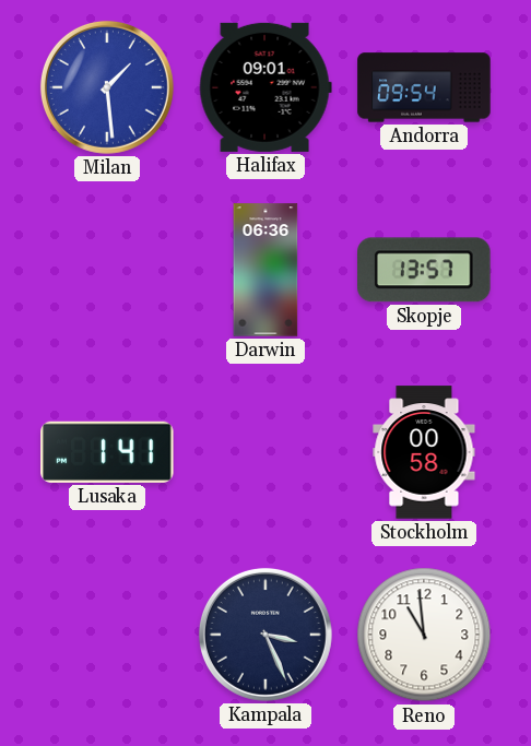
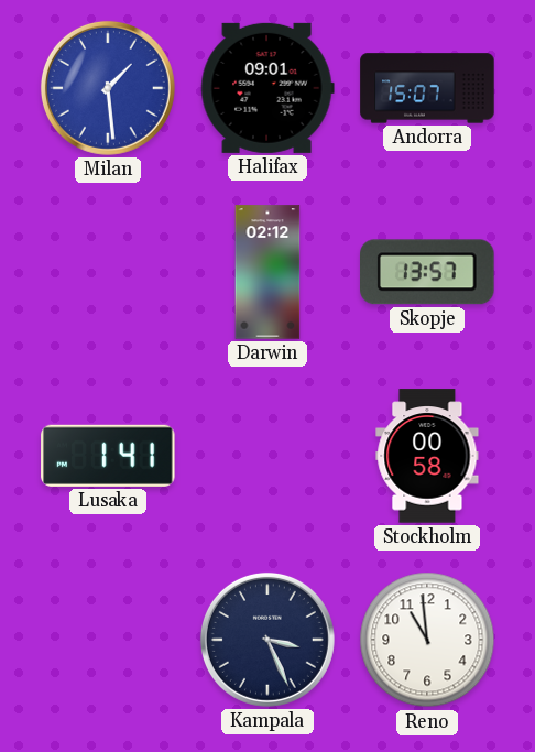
Andorra: 09:54 -> 15:07 (427, 88)
Darwin: 06:36 -> 02:12 (267, 272)
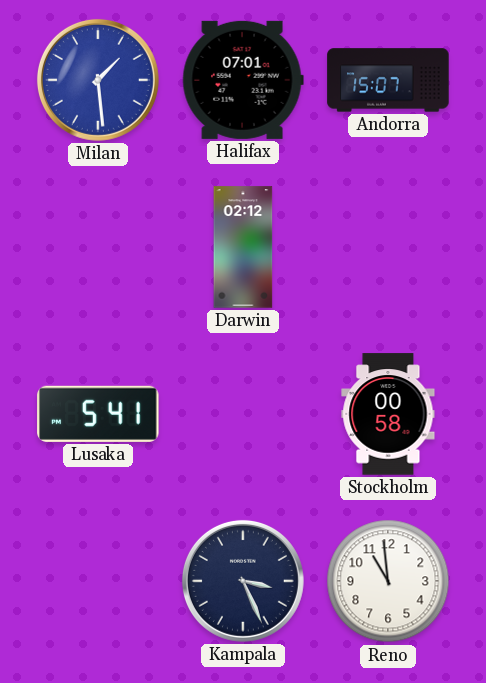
Halifax: 09:01 -> 07:01 (243, 80)
Skopje: 13:57 -> none (428, 272)
Lusaka: 1:41 -> 5:41 (98, 414)
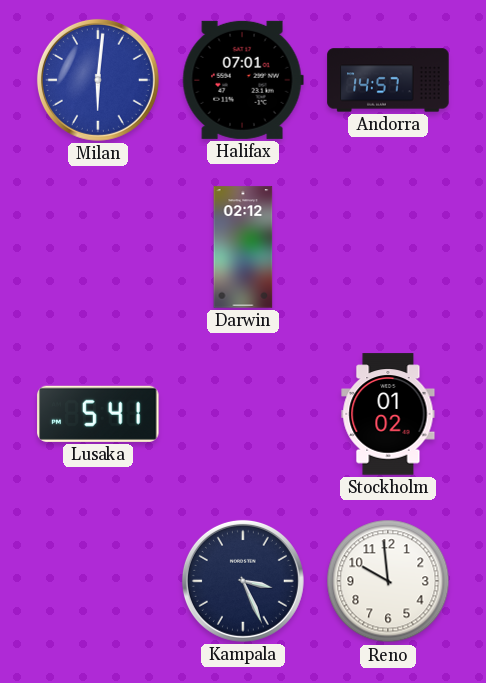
Milan: 1:29 -> 6:01 (98, 80)
Andorra: 15:07 -> 14:57 (388, 80)
Stockholm: 00:58 -> 01:02 (388, 414)
Reno: 10:59 -> 9:59 (388, 581)
